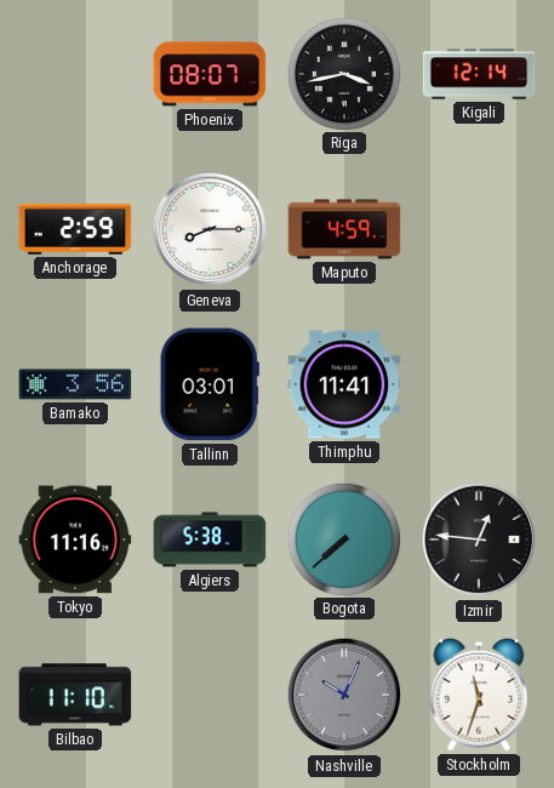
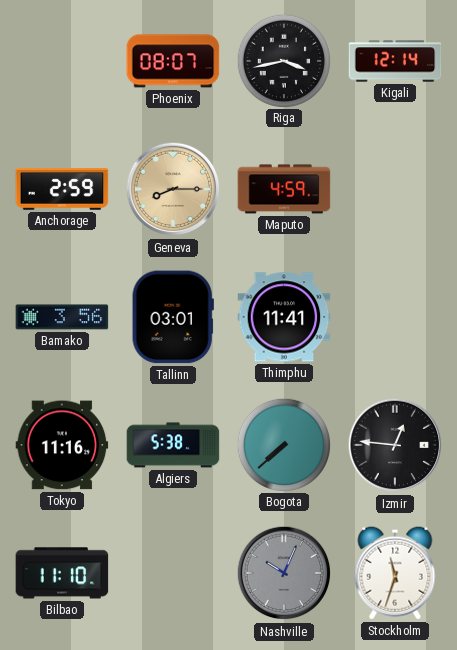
Geneva dial: white -> champagne (173, 189)
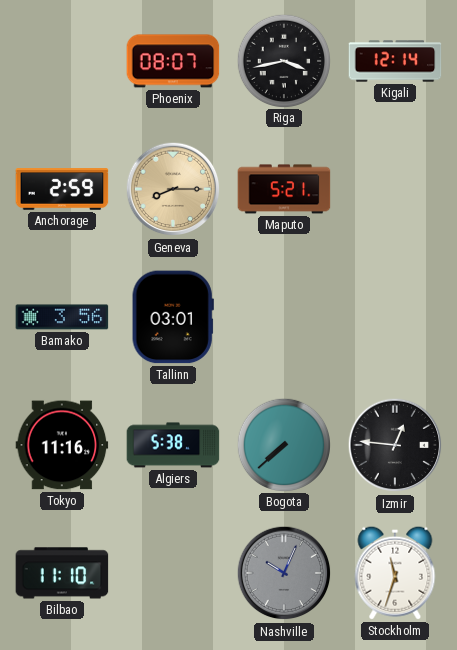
Maputo: 4:59 -> 5:21 (284, 189)
Thimphu: 11:41 -> none (284, 317)
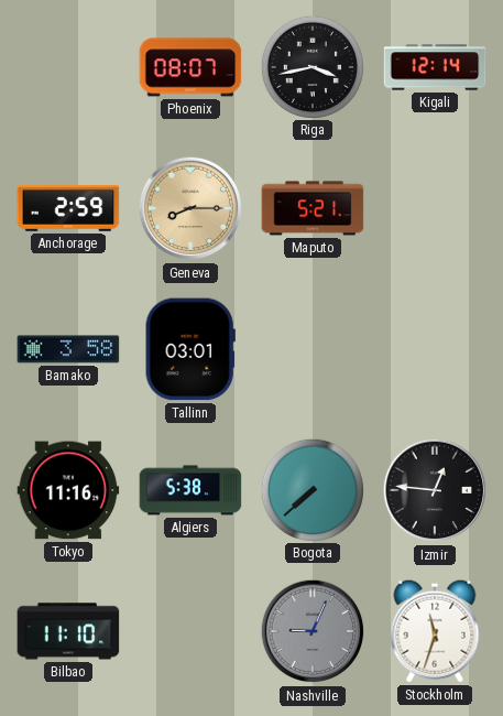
Bamako: 3:56 -> 3:58 (68, 349)
Nashville: 10:04 -> 9:04 (313, 631)
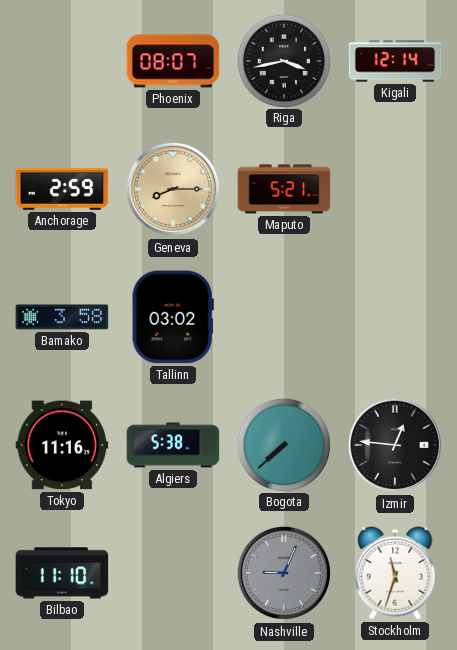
Tallinn: 03:01 -> 03:02 (173, 317)
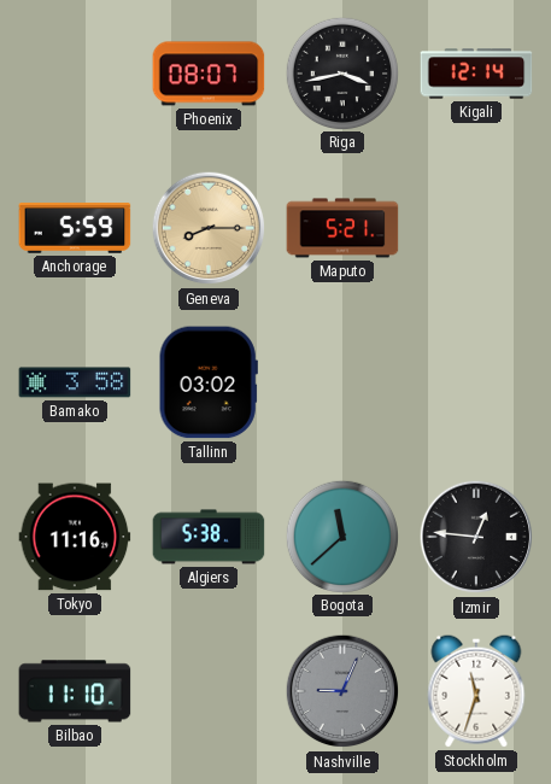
Anchorage: 2:59 -> 5:59 (75, 228)
Bogota: 7:38 -> 11:38 (341, 536)
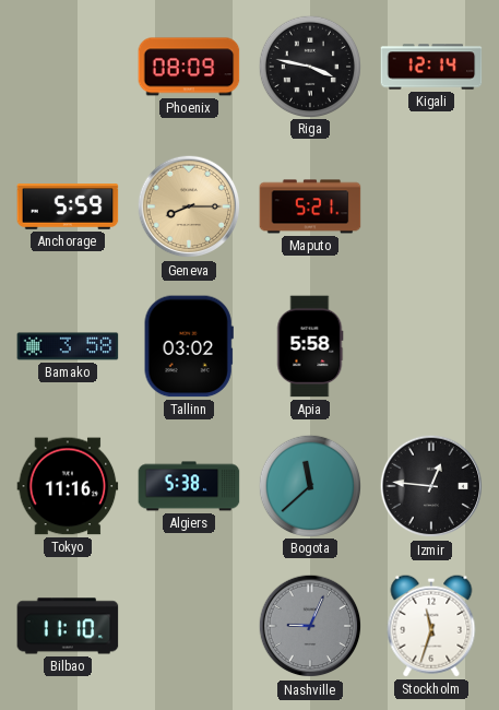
Phoenix: 08:07 -> 08:09 (189, 67)
Riga: 3:43 -> 3:47 (309, 66)
Apia: none -> 5:58 (310, 346)
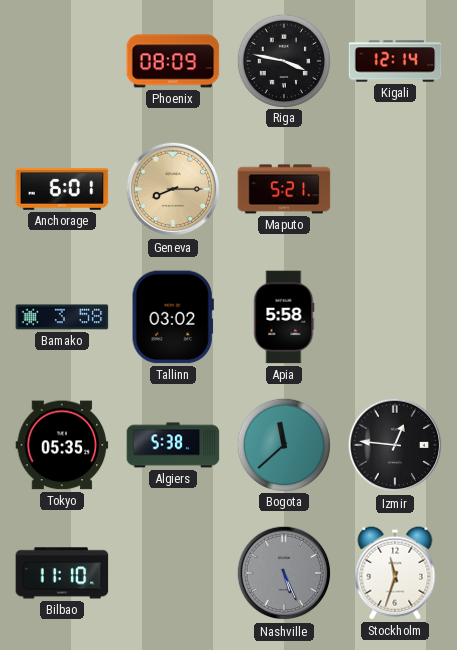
Anchorage: 5:59 -> 6:01 (62, 189)
Tokyo: 11:16 -> 05:35 (62, 445)
Nashville: 9:04 -> 5:26 (284, 573)
